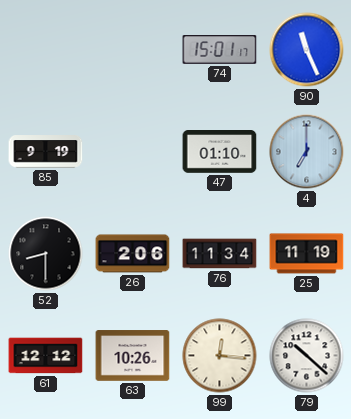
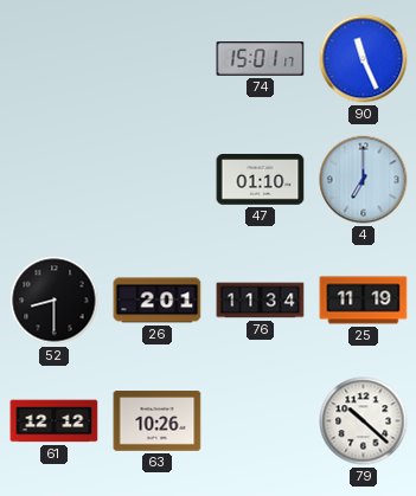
85: 9:19 -> none (46, 152)
26: 2:06 -> 2:01 (158, 301)
99: 12:16 -> none (220, 356)
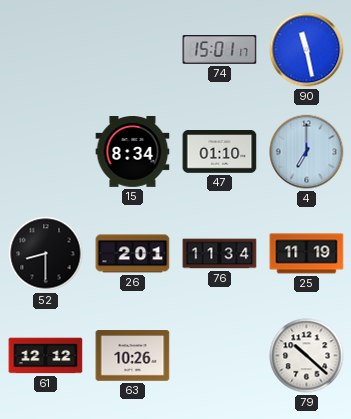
90: 11:26 -> 11:28 (307, 50)
15: none -> 8:34 (133, 152)
